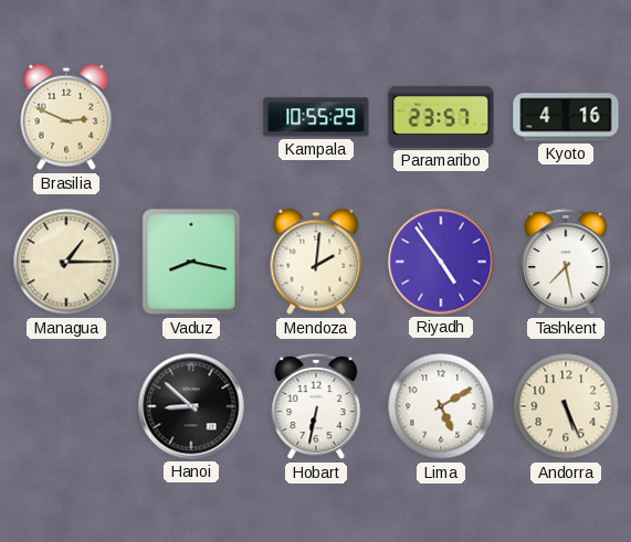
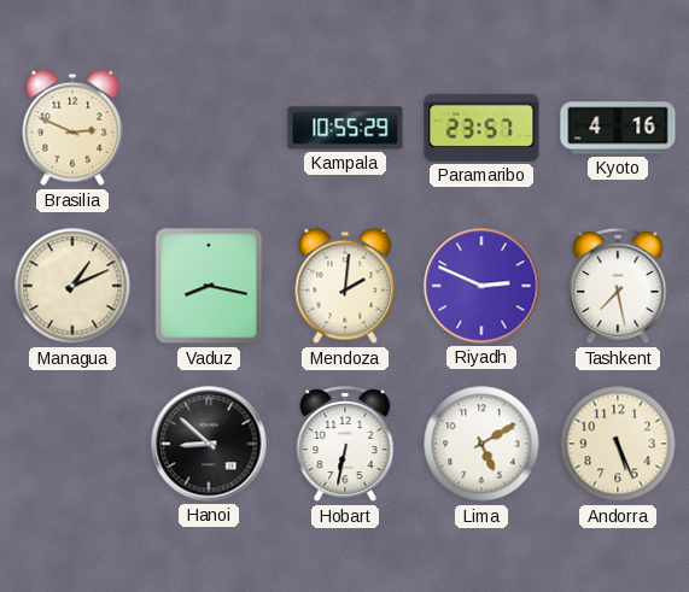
Managua: 1:15 -> 1:11 (72, 286)
Riyadh: 4:54 -> 2:49 (481, 286)
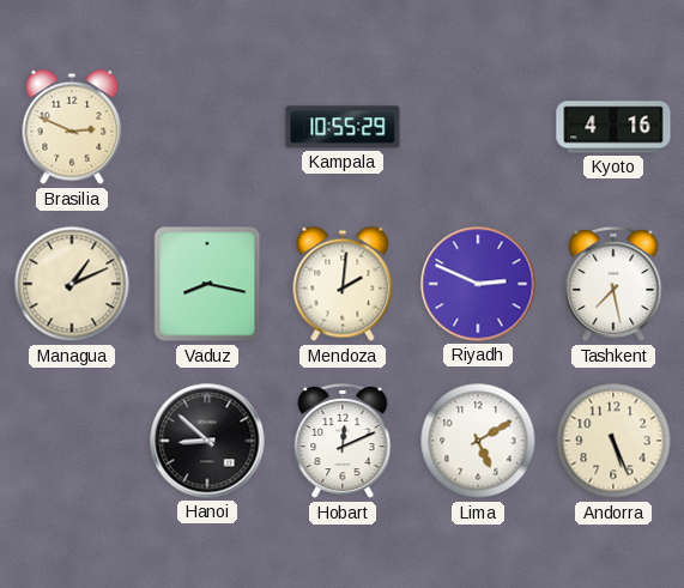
Paramaribo: 23:57 -> none (481, 128)
Hobart: 6:32 -> 12:11 (343, 441)
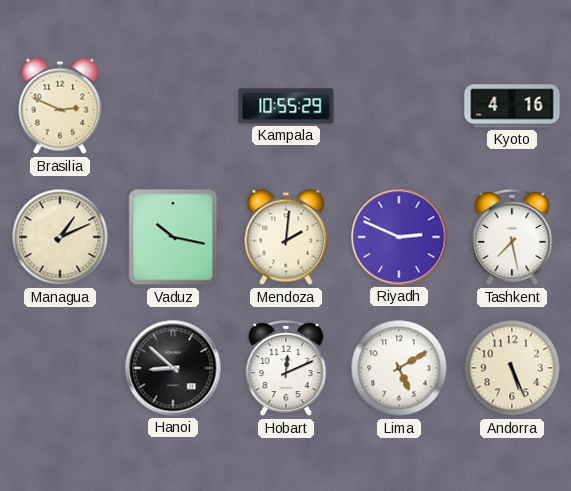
Vaduz: 8:17 -> 10:17 (173, 237)
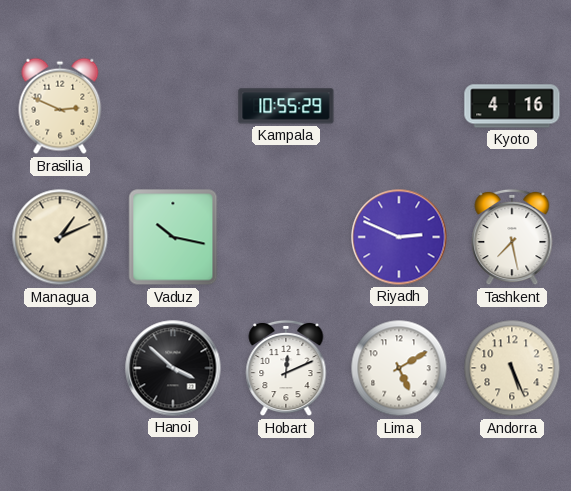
Mendoza: 2:01 -> none (286, 237)
Hanoi: 8:52 -> 3:52 (173, 368)
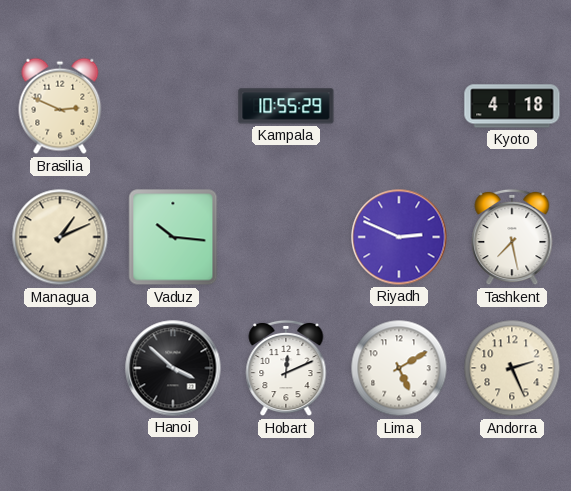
Kyoto: 4:16 -> 4:18 (512, 106)
Vaduz: 10:17 -> 10:16 (173, 237)
Andorra: 5:26 -> 2:26 (512, 368)
